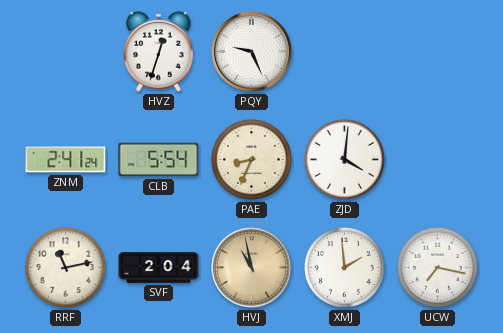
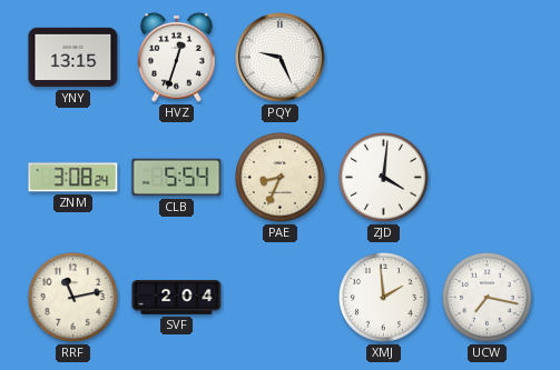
YNY: none -> 13:15 (73, 58)
ZNM: 2:41 -> 3:08 (73, 178)
HVJ: 10:58 -> none (252, 268)
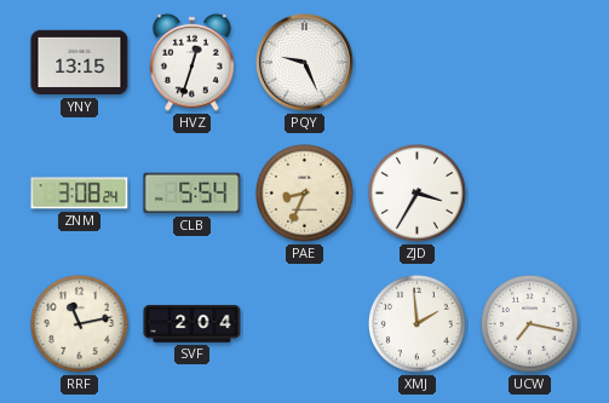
ZJD: 4:01 -> 3:35 (418, 194)
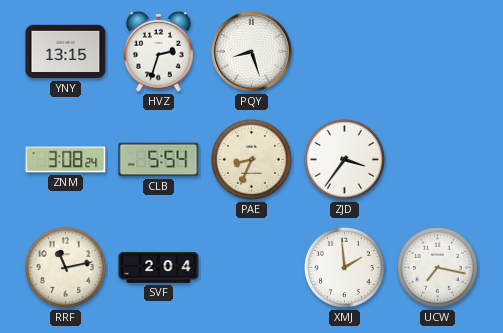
HVZ: 12:33 -> 2:33 (159, 51)
PQY: 9:26 -> 8:27 (252, 52)
ZJD: 3:35 -> 3:36 (345, 160)
